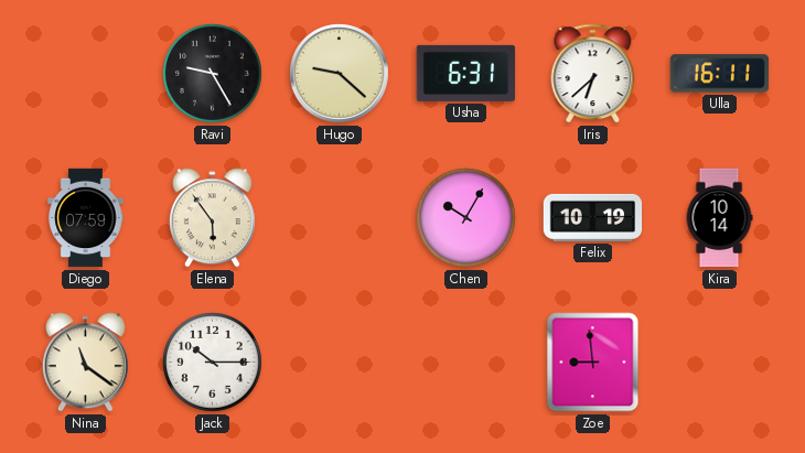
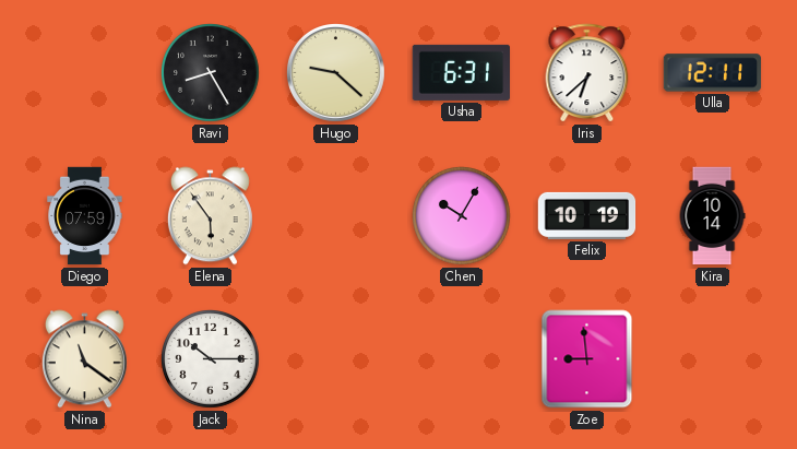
Ravi: 9:25 -> 8:25 (211, 73)
Ulla: 16:11 -> 12:11 (713, 73)
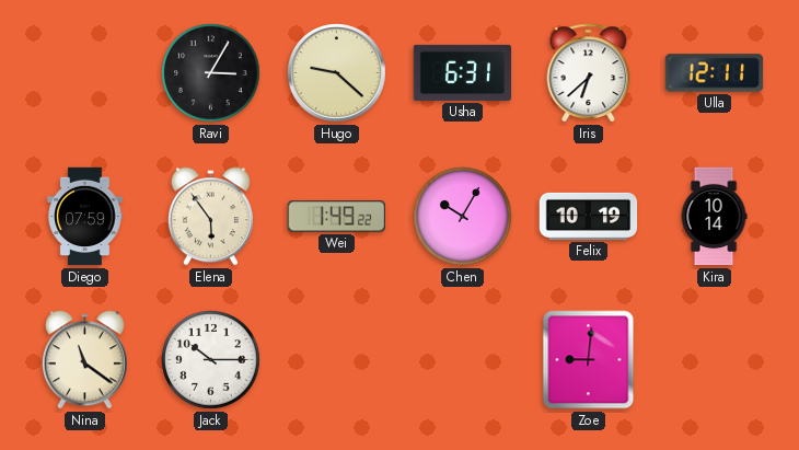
Ravi: 8:25 -> 3:05 (211, 73)
Wei: none -> 1:49 (336, 217)
Zoe: 8:59 -> 9:01 (589, 360)
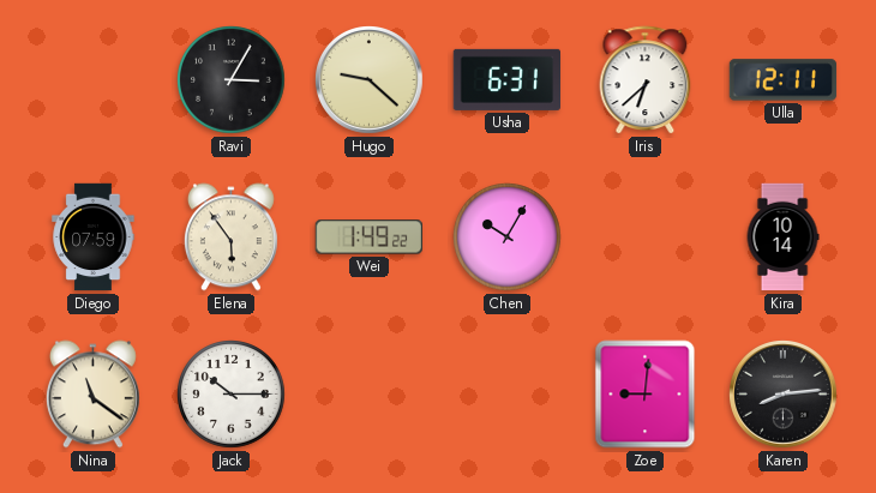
Felix: 10:19 -> none (589, 216)
Karen: none -> 8:14 (784, 395)
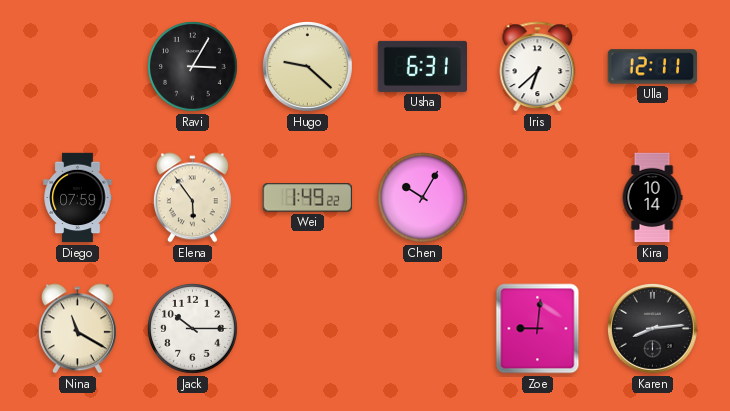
Nina: 11:21 -> 11:20 (77, 329)
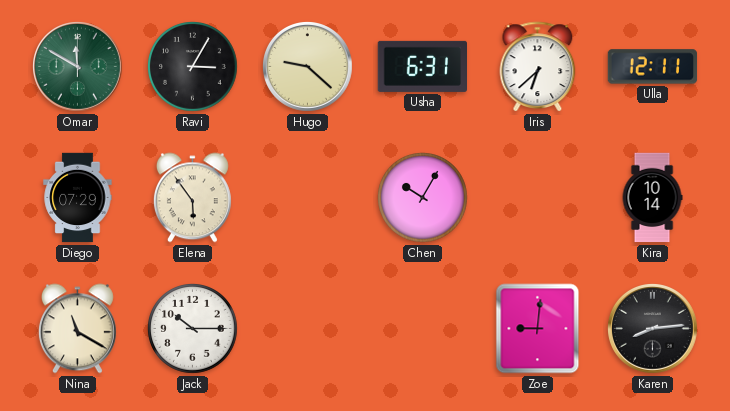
Omar: none -> 11:50 (78, 67)
Diego: 07:59 -> 07:29 (78, 198)
Wei: 1:49 -> none (307, 198)
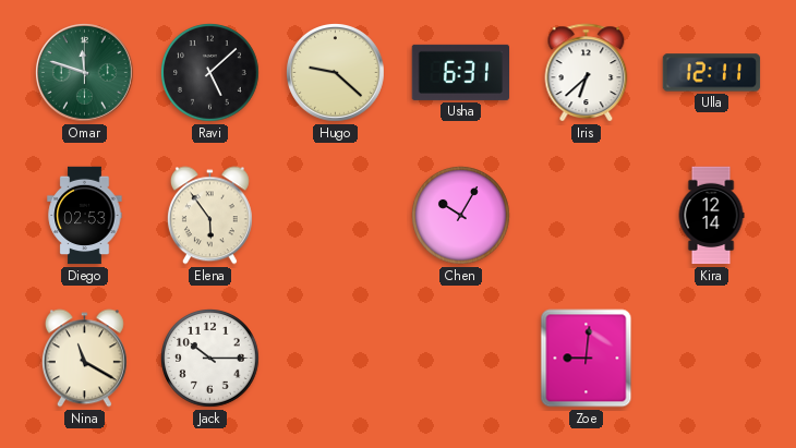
Omar: 11:50 -> 11:48 (85, 73)
Ravi: 3:05 -> 5:08 (210, 73)
Diego: 07:29 -> 02:53 (85, 216)
Kira: 10:14 -> 12:14 (711, 216)
Karen: 8:14 -> none (653, 329)
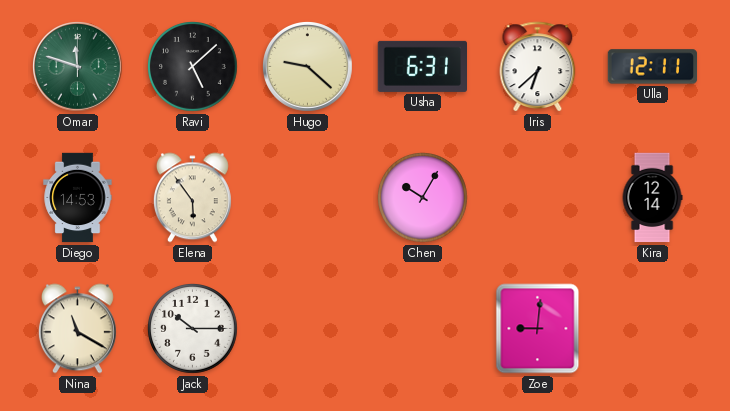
Diego: 02:53 -> 14:53 (78, 198)
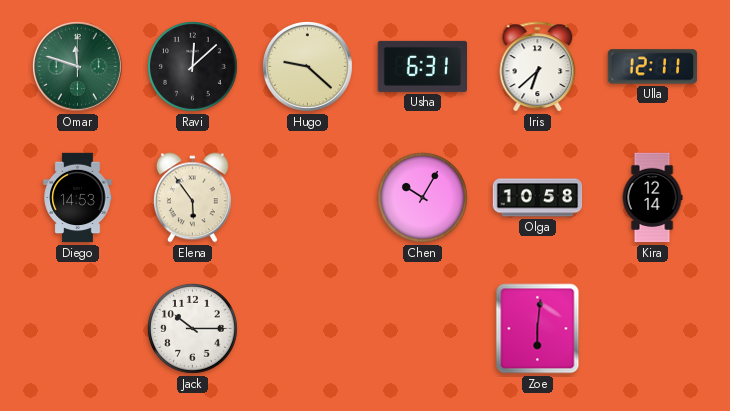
Ravi: 5:08 -> 12:08 (193, 67)
Olga: none -> 10:58 (538, 198)
Nina: 11:20 -> none (77, 329)
Zoe: 9:01 -> 6:01 (538, 329)
